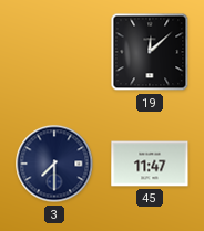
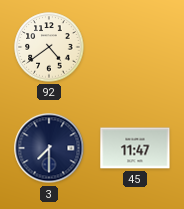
92: none -> 4:39 (49, 47)
19: 12:08 -> none (150, 52)
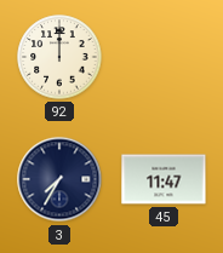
92: 4:39 -> 12:00 (59, 57)
3: 7:30 -> 7:35 (59, 179)
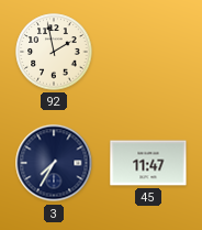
92: 12:00 -> 1:58 (54, 52)
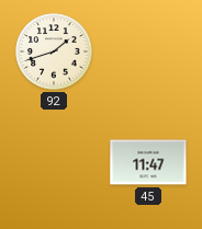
92: 1:58 -> 1:42 (54, 51)
3: 7:35 -> none (54, 163)
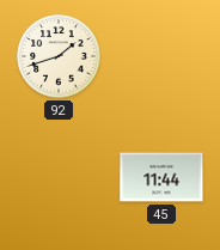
45: 11:47 -> 11:44 (161, 177)
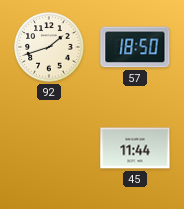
57: none -> 18:50 (135, 47)
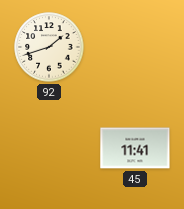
57: 18:50 -> none (135, 47)
45: 11:44 -> 11:41 (135, 148)
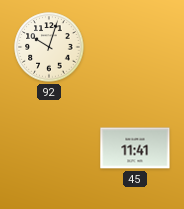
92: 1:42 -> 10:03 (49, 47)
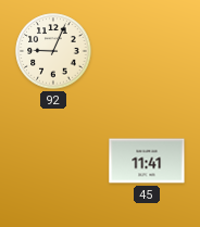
92: 10:03 -> 9:04 (53, 51)
